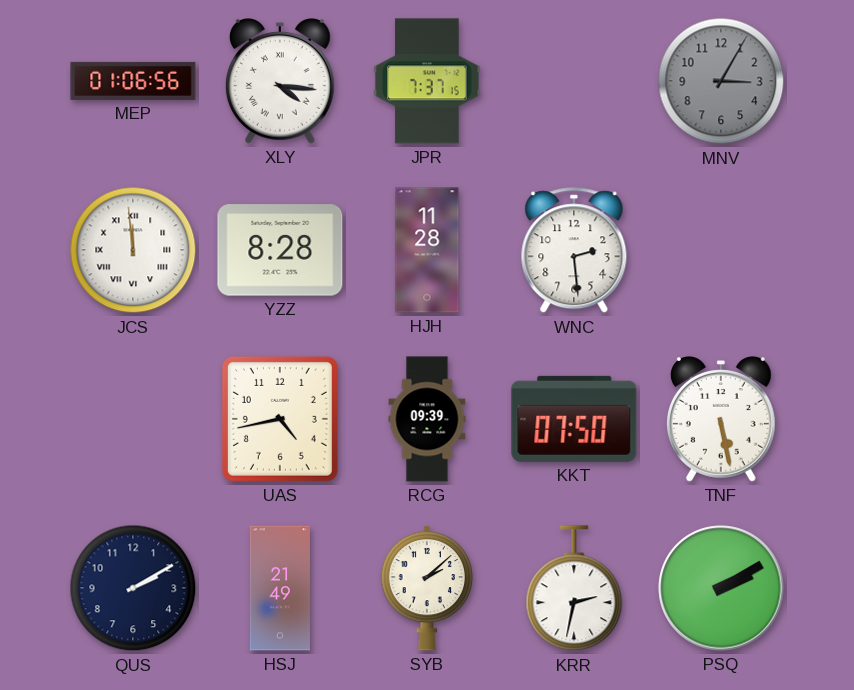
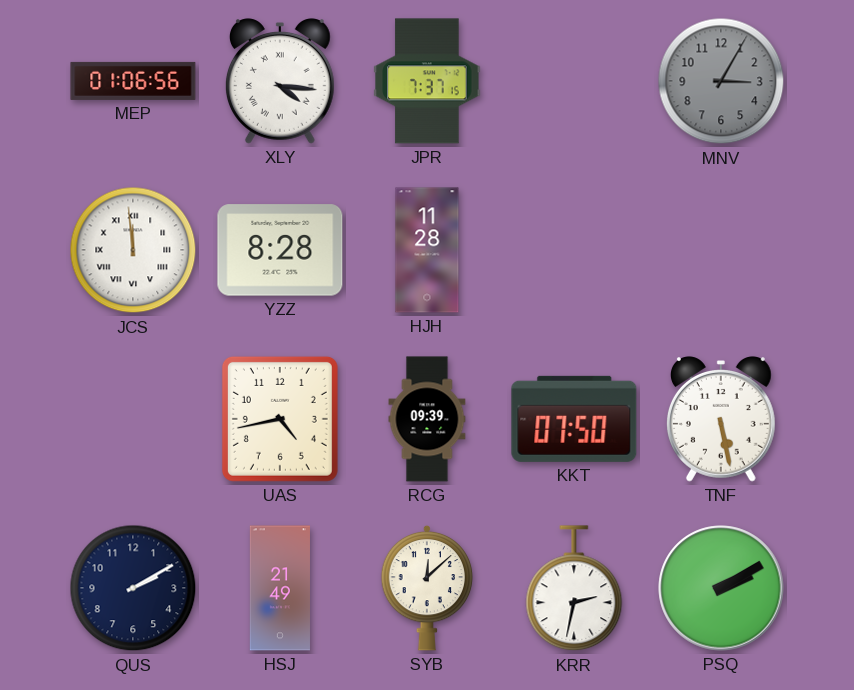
WNC: 2:29 -> none (574, 251)
SYB: 2:08 -> 12:08 (427, 588)
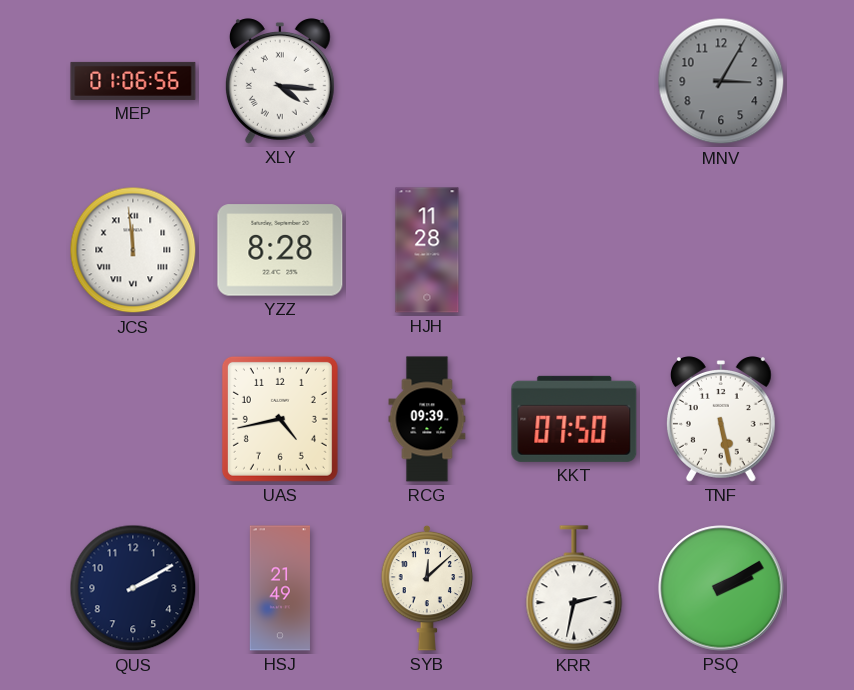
JPR: 7:37 -> none (427, 81)
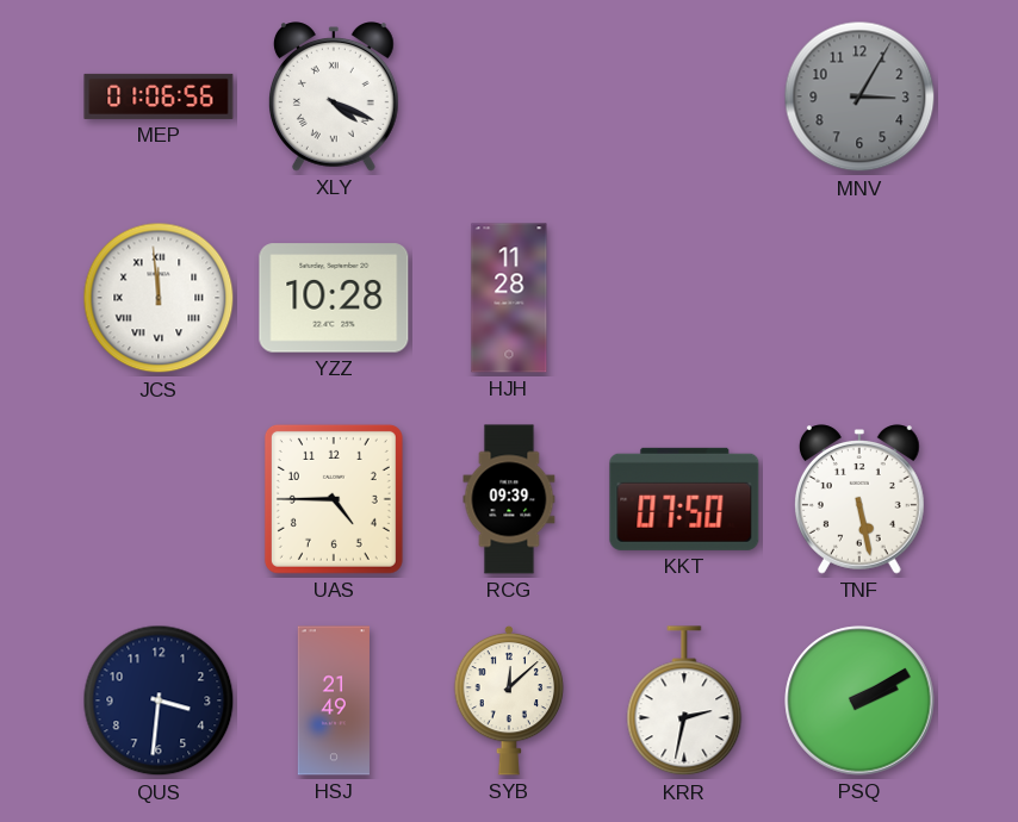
XLY: 4:16 -> 4:19 (334, 96)
YZZ: 8:28 -> 10:28 (334, 298)
UAS: 4:43 -> 4:45 (334, 499)
QUS: 2:10 -> 3:31 (159, 700)
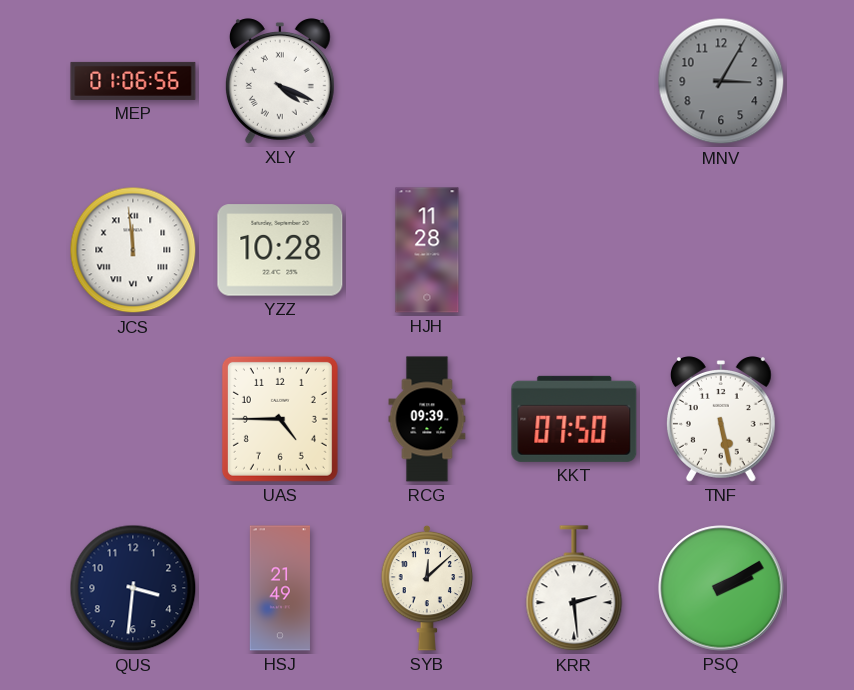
KRR: 2:32 -> 2:29 (574, 589)
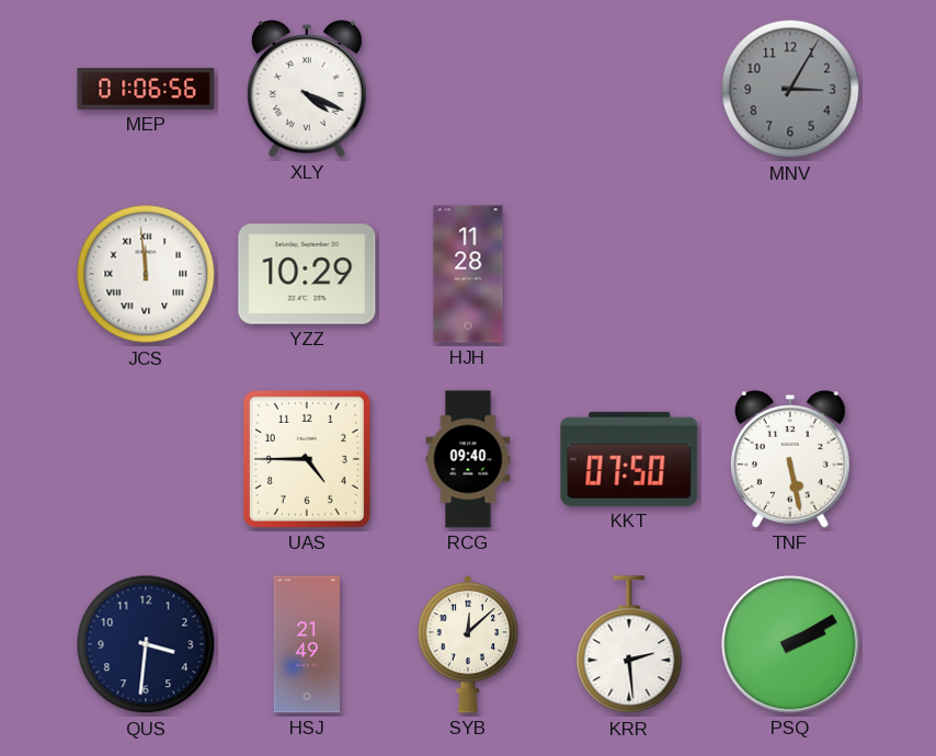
YZZ: 10:28 -> 10:29 (307, 274)
RCG: 09:39 -> 09:40 (468, 459)
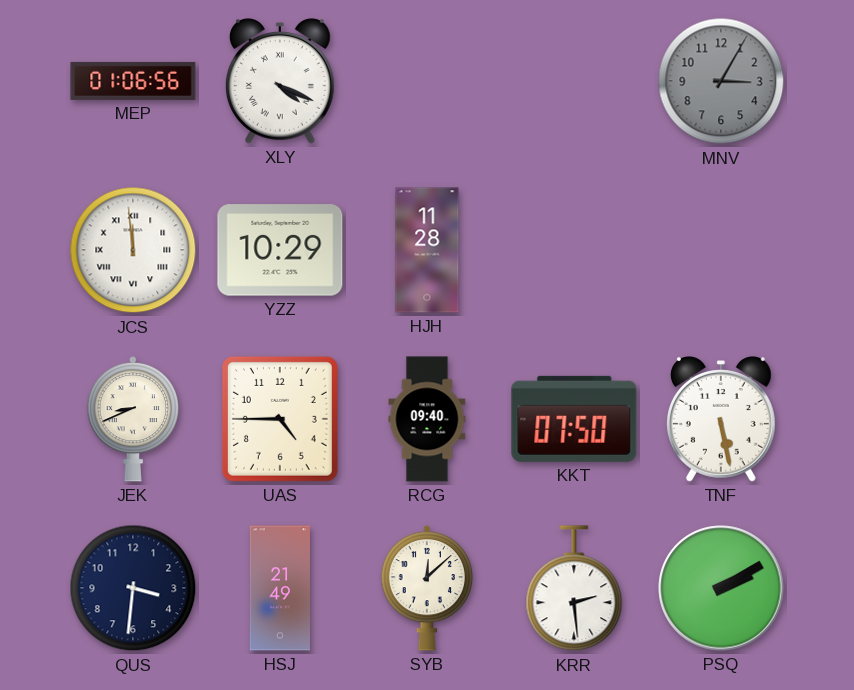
JEK: none -> 8:41 (133, 419)
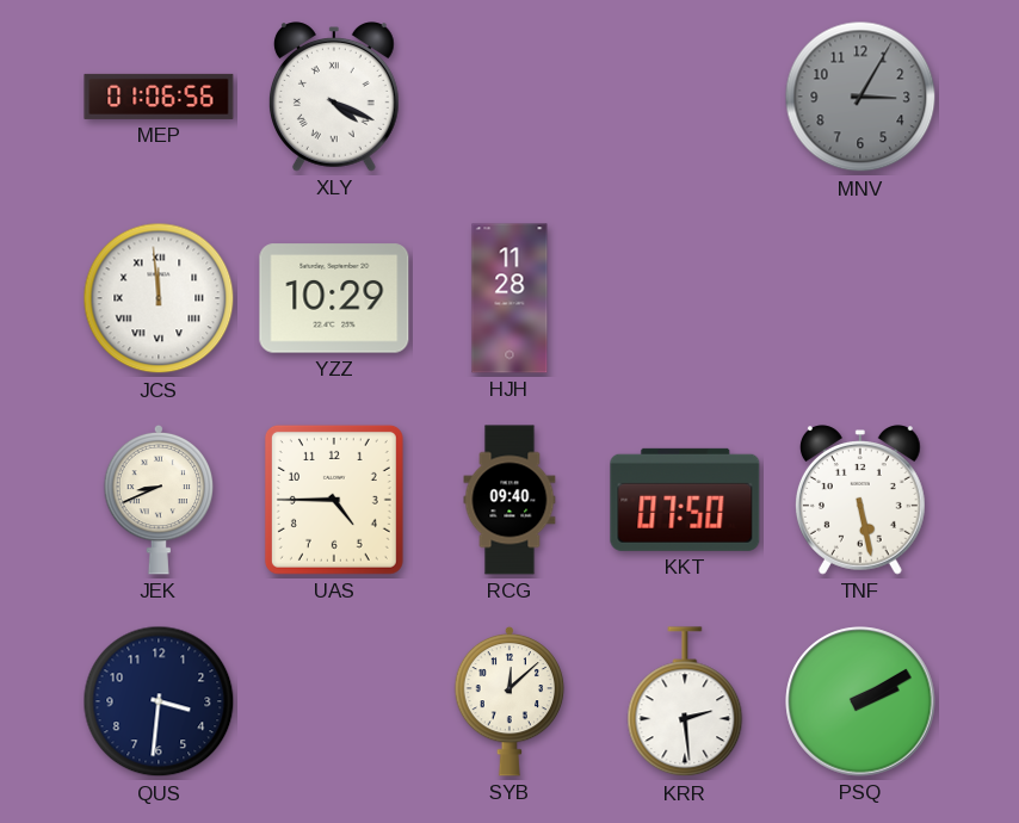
HSJ: 21:49 -> none (279, 588)
